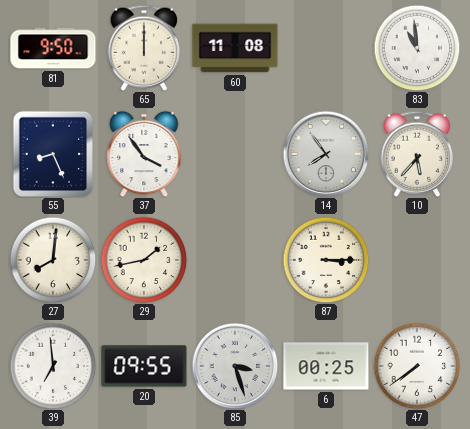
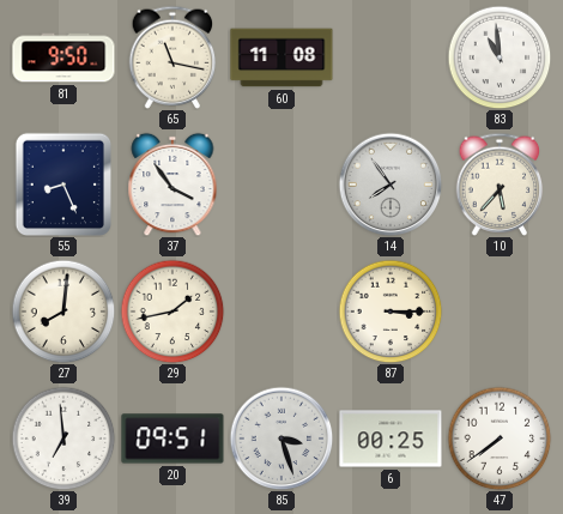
65: 12:00 -> 11:17 (172, 58)
20: 09:55 -> 09:51 (172, 439)
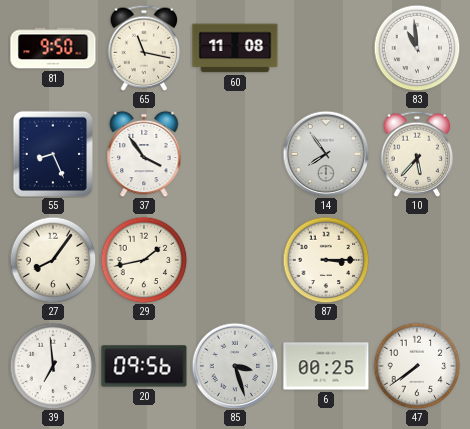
27: 8:01 -> 8:06 (53, 260)
20: 09:51 -> 09:56 (144, 366)
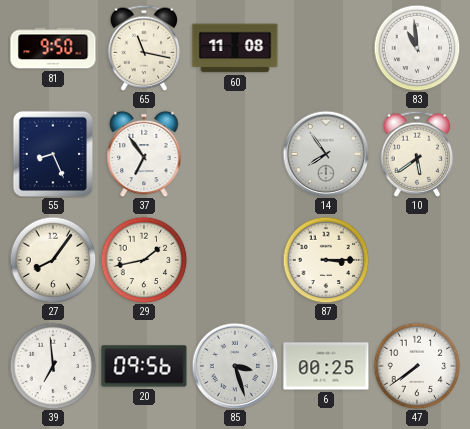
37: 3:54 -> 6:54 (144, 154)
10: 5:37 -> 5:39 (417, 154)
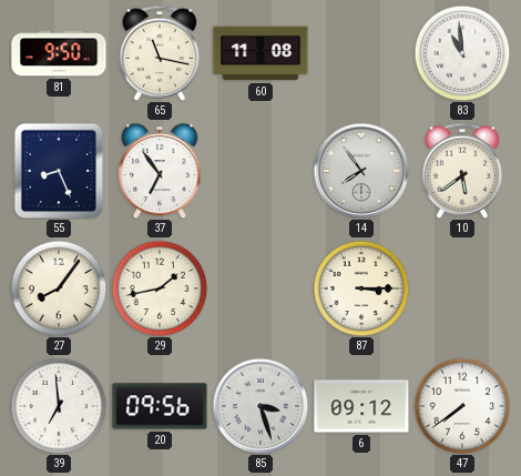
6: 00:25 -> 09:12 (361, 406)
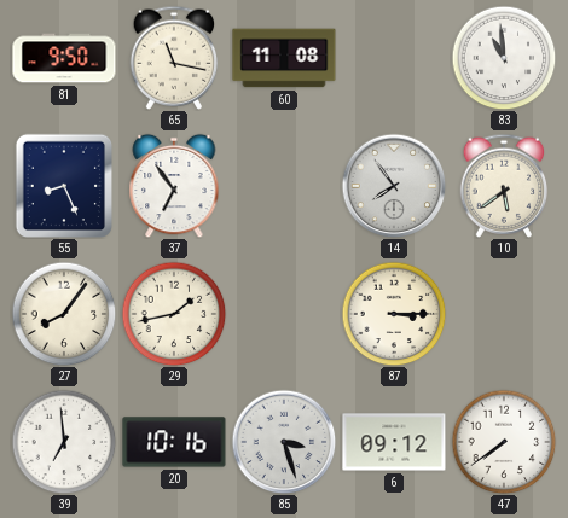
20: 09:56 -> 10:16 (174, 442)
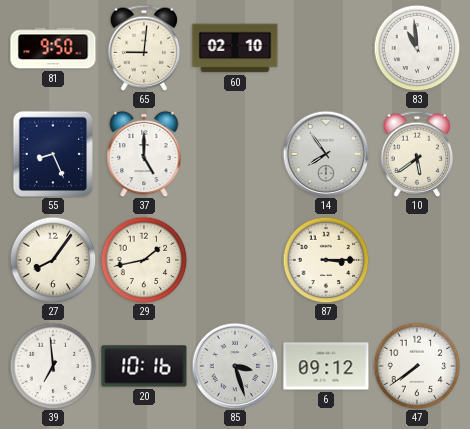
65: 11:17 -> 9:01 (144, 48)
60: 11:08 -> 02:10 (235, 48)
37: 6:54 -> 5:00 (144, 154)
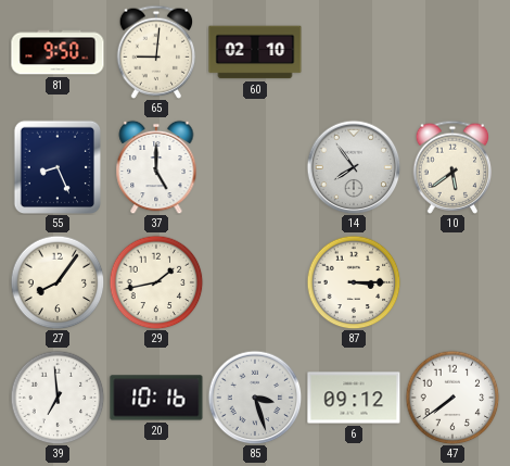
83: 10:59 -> none (417, 48)
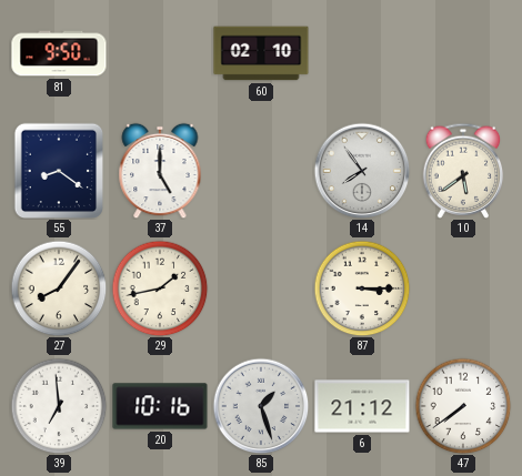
65: 9:01 -> none (156, 52)
55: 8:26 -> 8:21 (58, 170)
85: 3:27 -> 1:27 (261, 406)
6: 09:12 -> 21:12 (362, 406)
